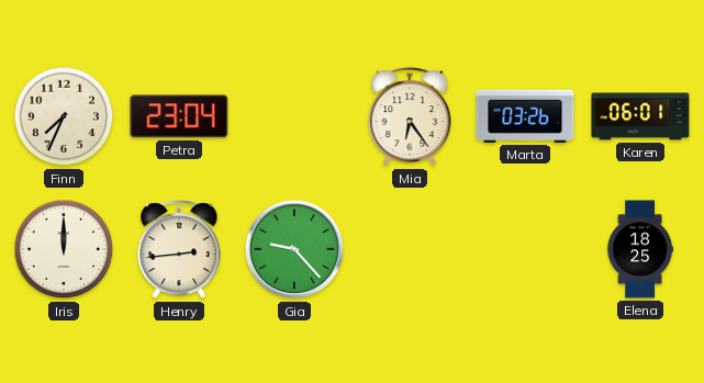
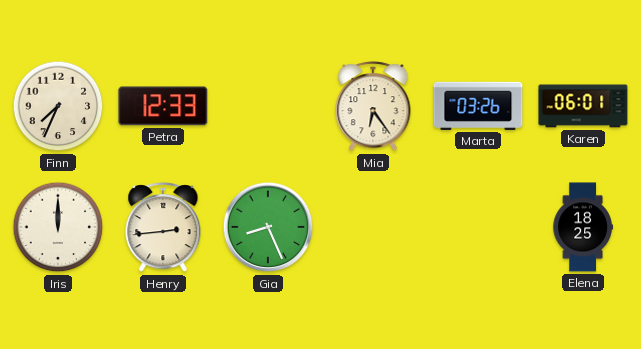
Petra: 23:04 -> 12:33 (163, 106)
Gia: 9:23 -> 8:26 (268, 227)
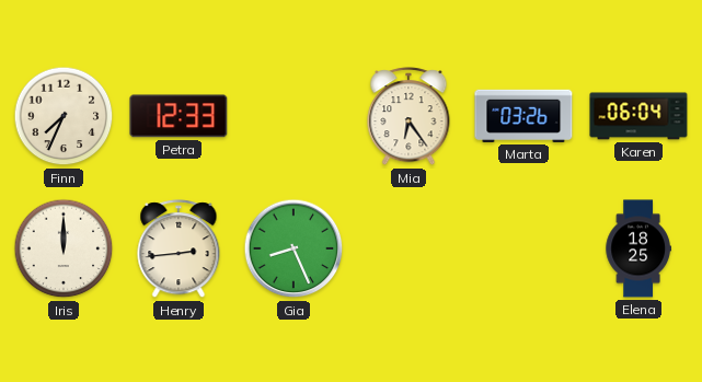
Karen: 06:01 -> 06:04 (638, 116)
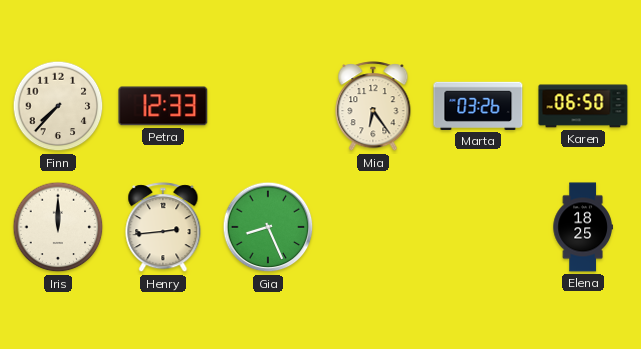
Finn: 7:34 -> 7:37 (58, 106)
Karen: 06:04 -> 06:50 (583, 106)
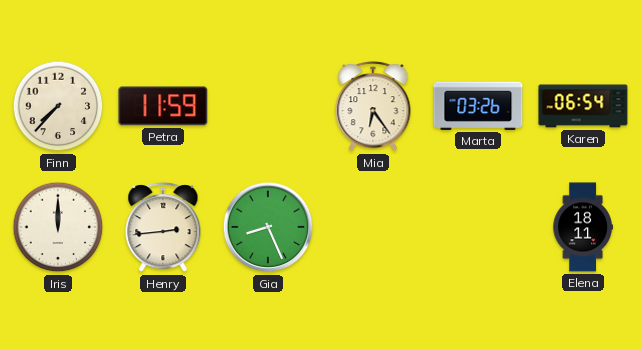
Petra: 12:33 -> 11:59 (163, 106)
Karen: 06:50 -> 06:54 (583, 106)
Elena: 18:25 -> 18:11 (583, 227)
